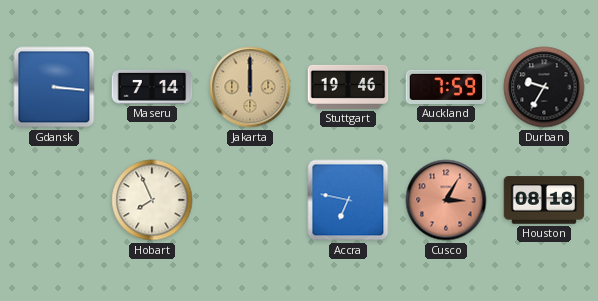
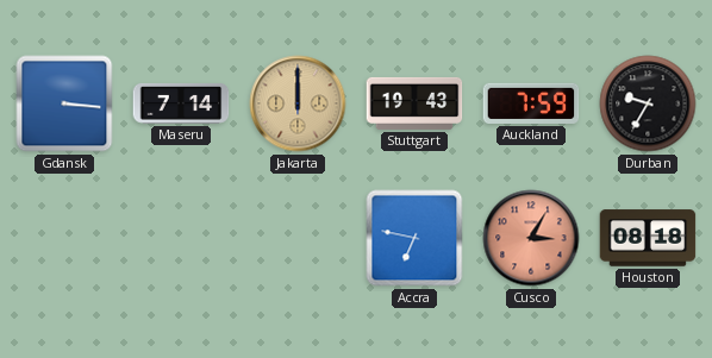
Stuttgart: 19:46 -> 19:43 (414, 103)
Hobart: 7:56 -> none (152, 200)
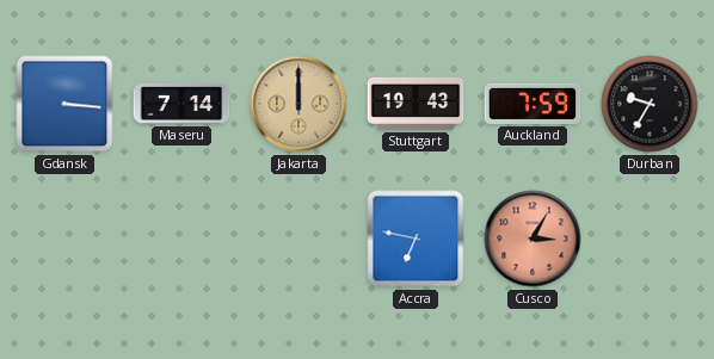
Houston: 08:18 -> none (648, 238)
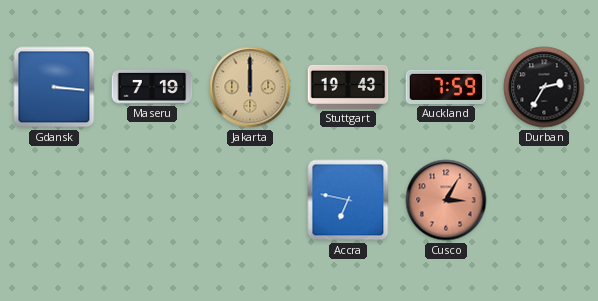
Maseru: 7:14 -> 7:19 (152, 87)
Durban: 9:35 -> 2:35 (544, 87)
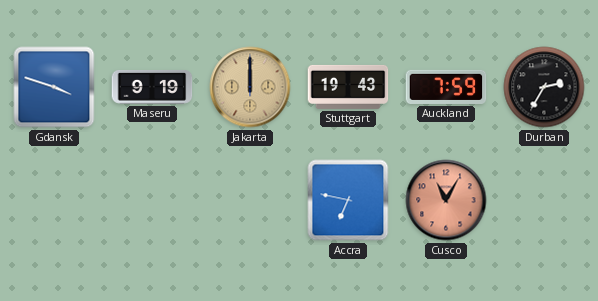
Gdansk: 3:16 -> 3:48 (54, 87)
Maseru: 7:19 -> 9:19 (152, 87)
Cusco: 3:05 -> 11:05 (446, 200)
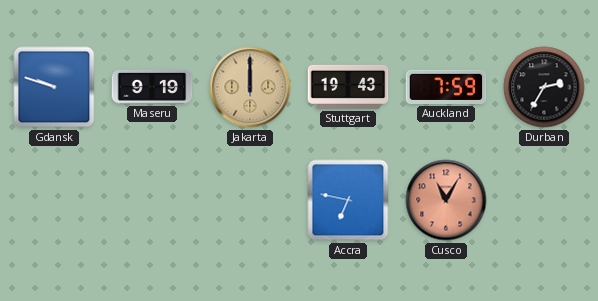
Gdansk: 3:48 -> 9:48 (54, 87)
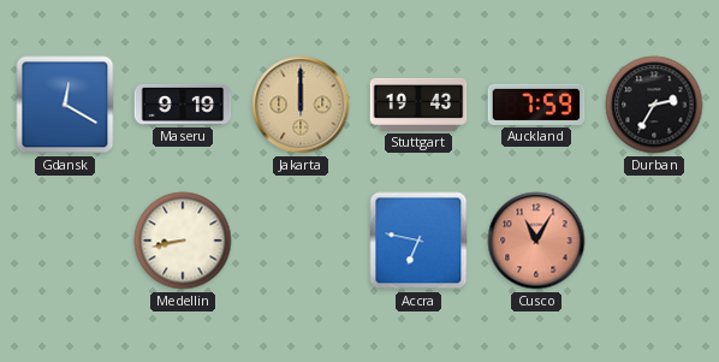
Gdansk: 9:48 -> 12:20 (65, 105)
Medellin: none -> 8:43 (183, 241)
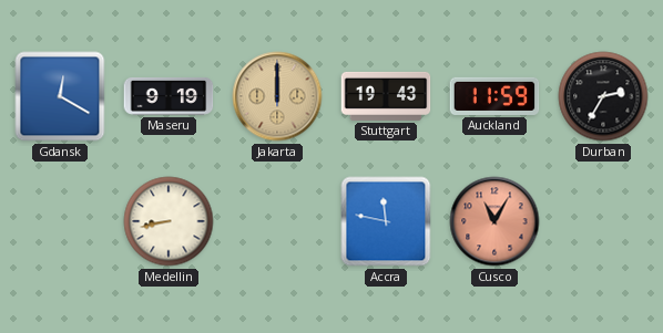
Auckland: 7:59 -> 11:59 (494, 96)
Accra: 6:47 -> 11:47 (386, 221)
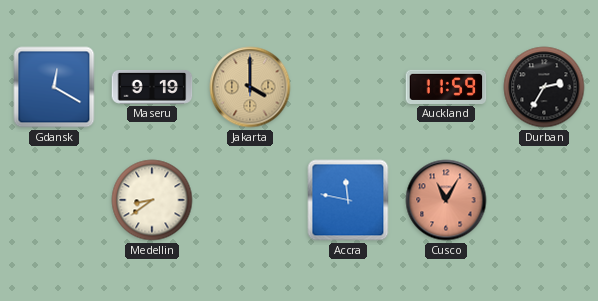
Jakarta: 12:00 -> 4:00 (250, 87)
Stuttgart: 19:43 -> none (386, 96)
Medellin: 8:43 -> 8:39 (152, 200)
